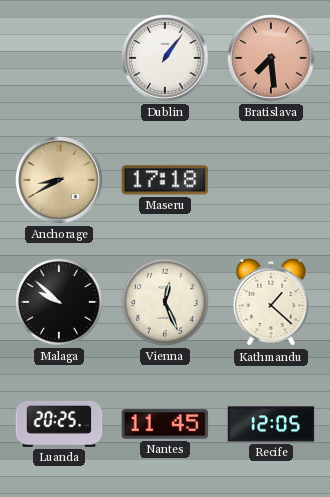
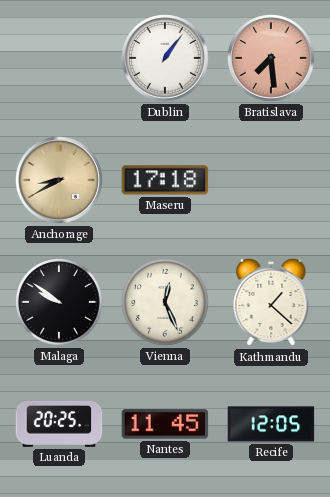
Malaga: 9:52 -> 9:51 (60, 303)
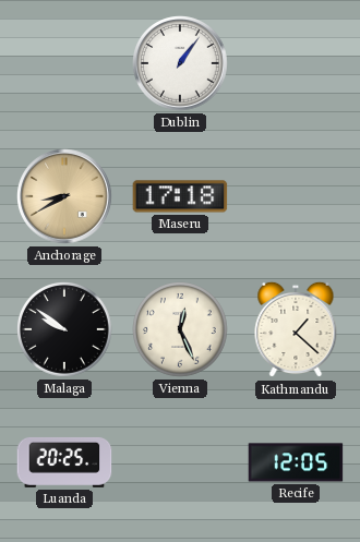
Bratislava: 7:29 -> none (271, 58)
Nantes: 11:45 -> none (165, 424)
